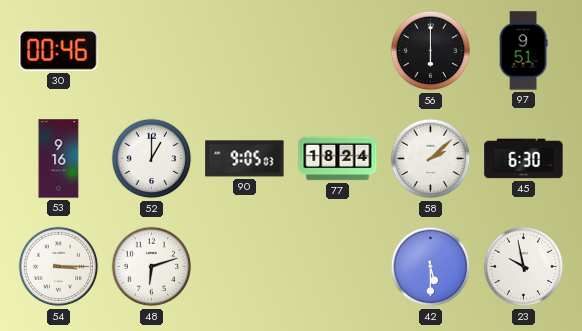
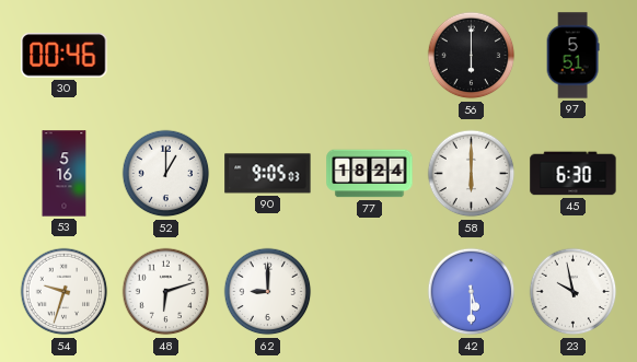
97: 9:51 -> 5:51 (572, 56)
53: 9:16 -> 5:16 (65, 174)
58: 2:08 -> 6:00 (472, 174)
54: 3:15 -> 9:33 (65, 292)
62: none -> 9:00 (268, 292)
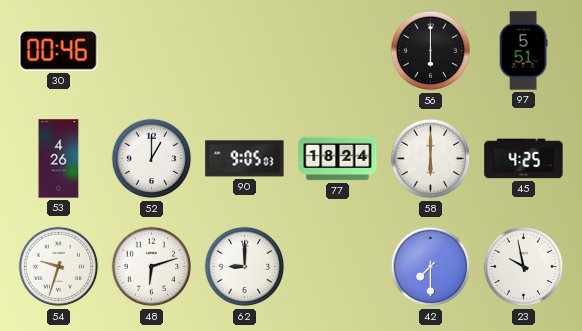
53: 5:16 -> 4:26 (59, 159)
45: 6:30 -> 4:25 (524, 159)
42: 5:30 -> 7:30 (431, 267)
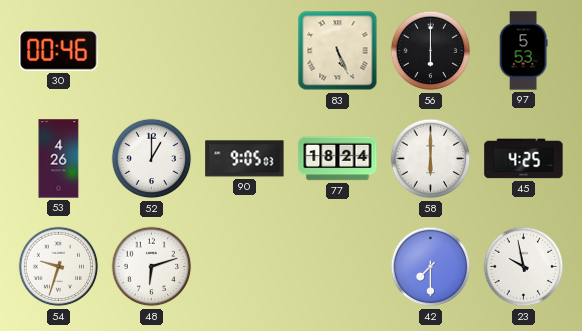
83: none -> 5:26 (338, 51)
97: 5:51 -> 5:53 (523, 51)
62: 9:00 -> none (245, 267)
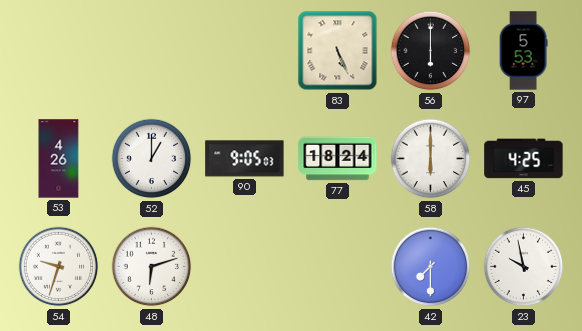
30: 00:46 -> none (59, 51)
